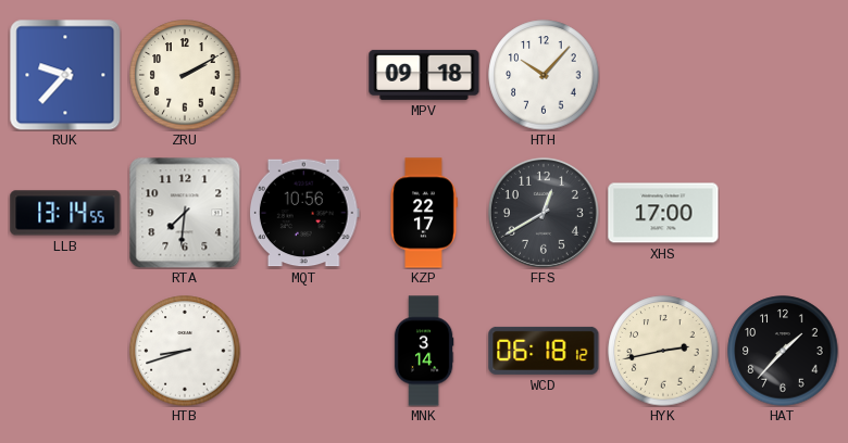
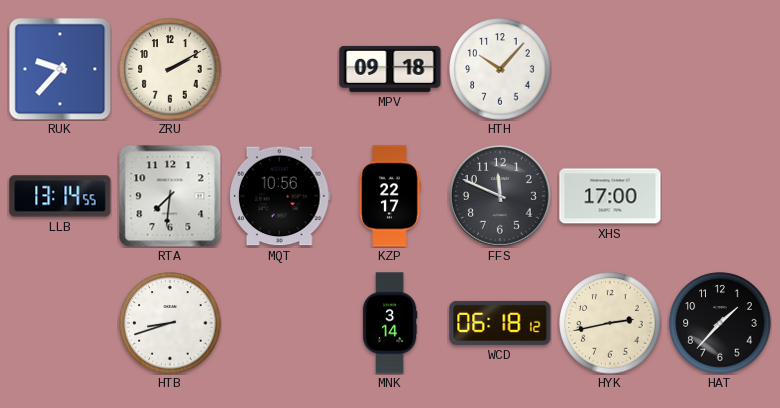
FFS: 12:40 -> 11:49 (500, 196)
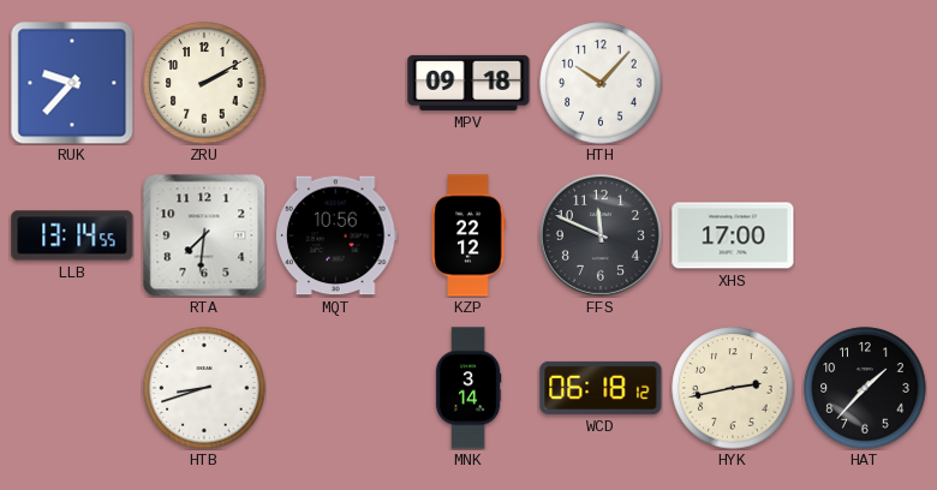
KZP: 22:17 -> 22:12 (468, 235)
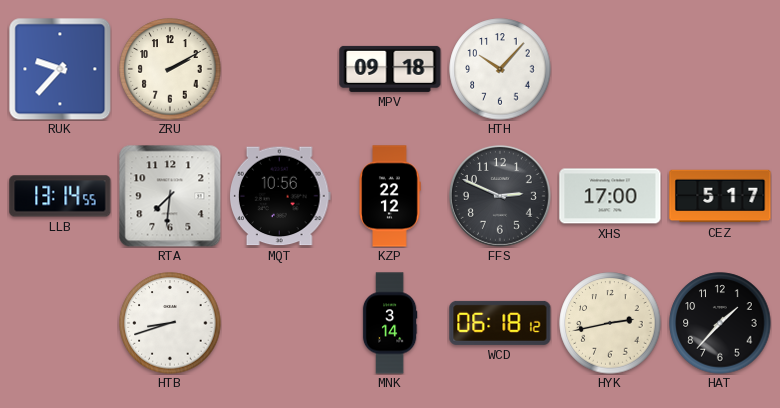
FFS: 11:49 -> 2:49 (500, 196)
CEZ: none -> 5:17 (720, 196)
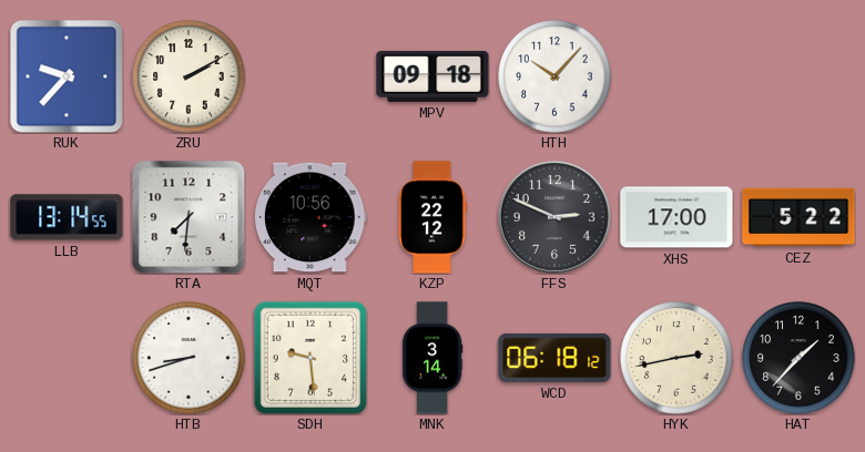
CEZ: 5:17 -> 5:22 (798, 217)
SDH: none -> 9:29 (311, 358)
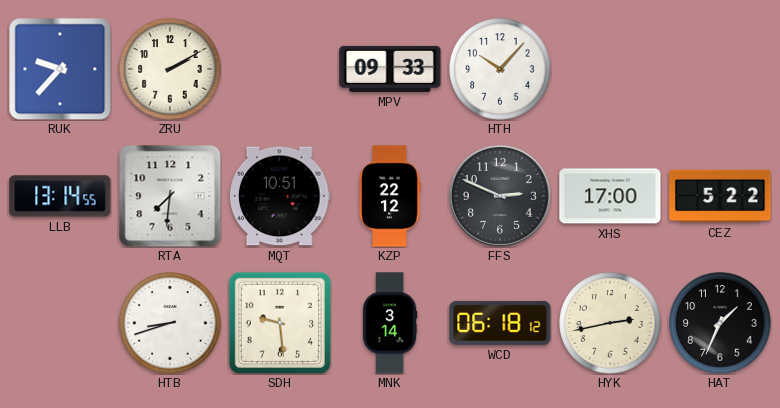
MPV: 09:18 -> 09:33 (390, 69)
MQT: 10:56 -> 10:51 (280, 196)
HAT: 1:37 -> 1:34 (720, 323)
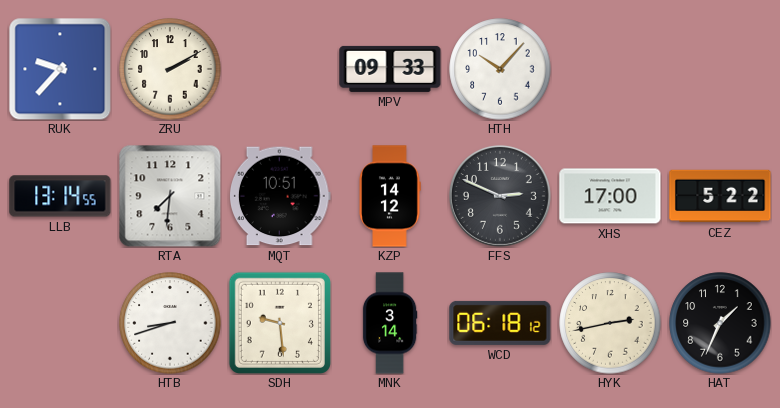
KZP: 22:12 -> 14:12 (390, 196)
